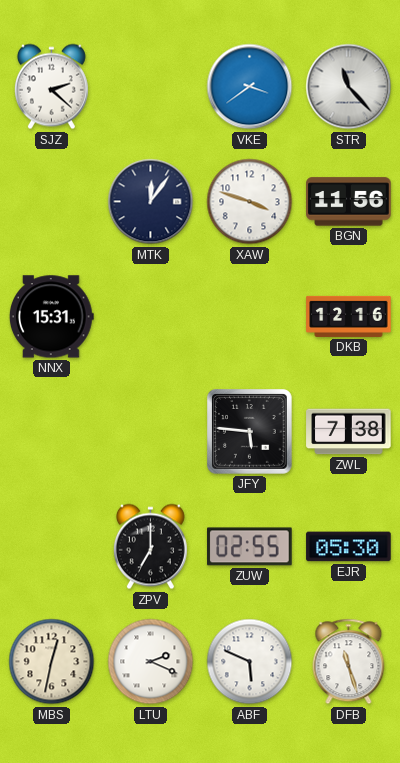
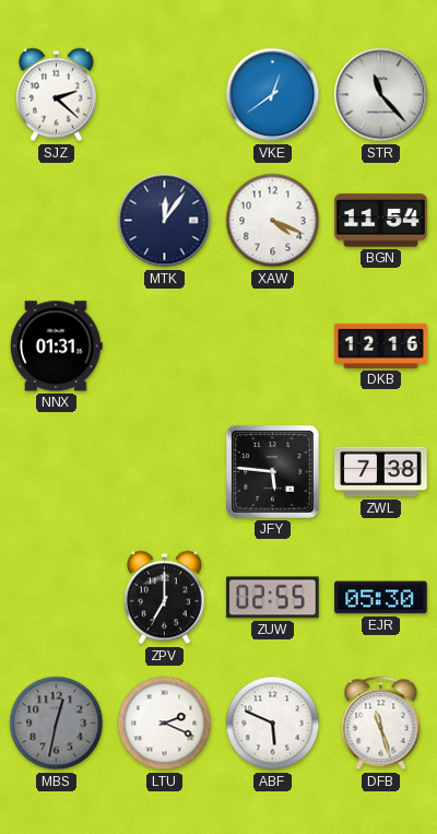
VKE: 3:39 -> 12:39 (273, 95)
XAW: 3:48 -> 4:19 (273, 221)
BGN: 11:56 -> 11:54 (381, 221)
NNX: 15:31 -> 01:31 (56, 346)
MBS dial: cream -> grey (57, 724)
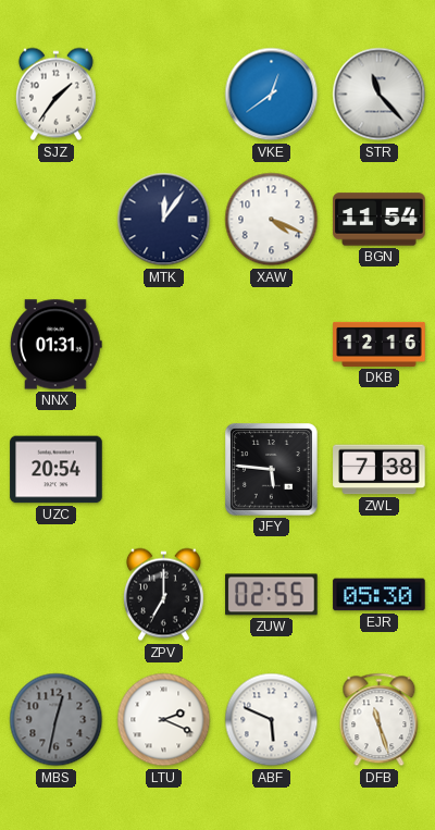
SJZ: 2:22 -> 1:36 (55, 95)
UZC: none -> 20:54 (57, 470)
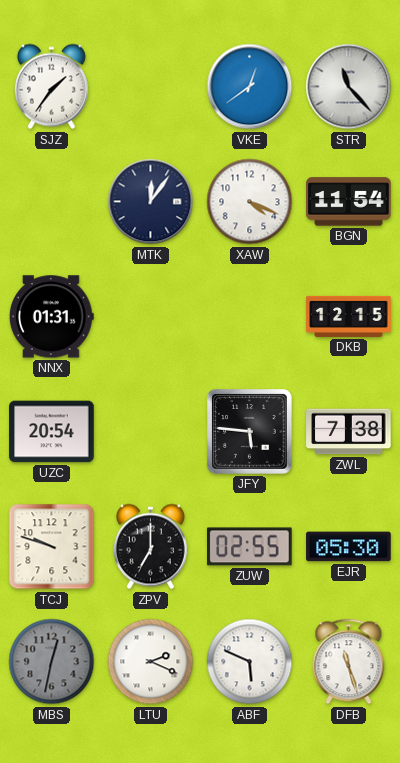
DKB: 12:16 -> 12:15 (349, 316)
TCJ: none -> 9:48 (52, 547)
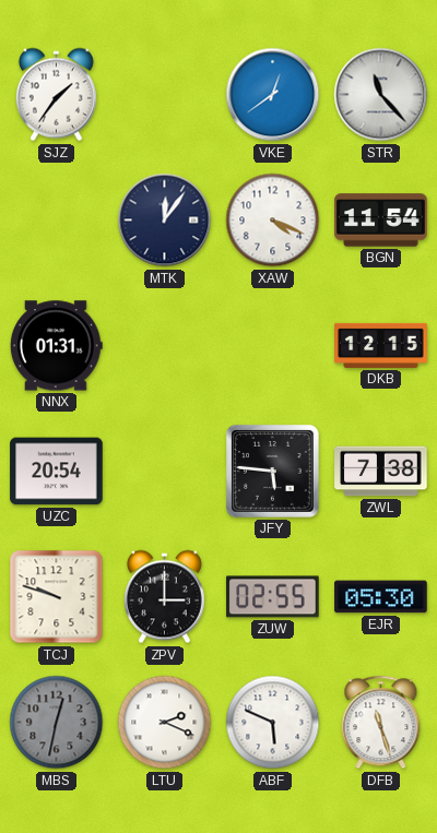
ZPV: 7:00 -> 3:00 (164, 597)
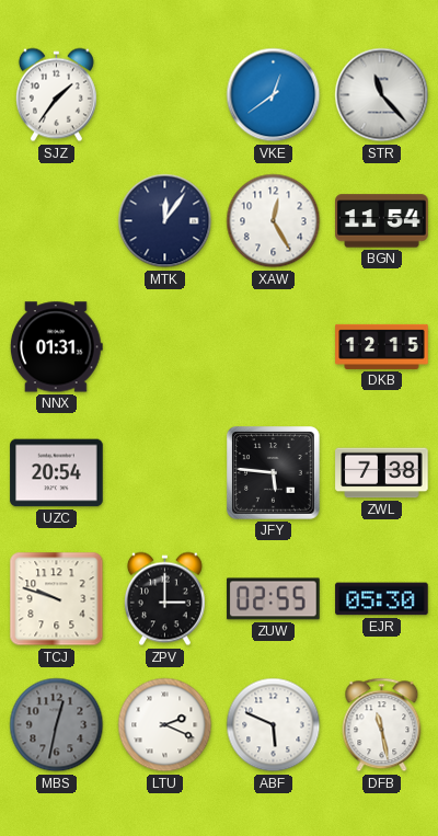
XAW: 4:19 -> 12:25 (274, 221)
DFB: 11:27 -> 11:28 (382, 725)
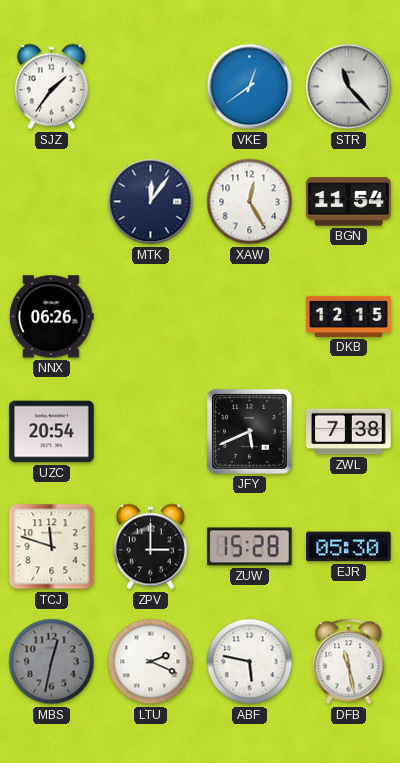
NNX: 01:31 -> 06:26 (51, 317)
JFY: 5:46 -> 5:41 (250, 432)
TCJ: 9:48 -> 11:48 (52, 547)
ZUW: 02:55 -> 15:28 (250, 547)
ABF: 5:49 -> 5:47 (250, 662)
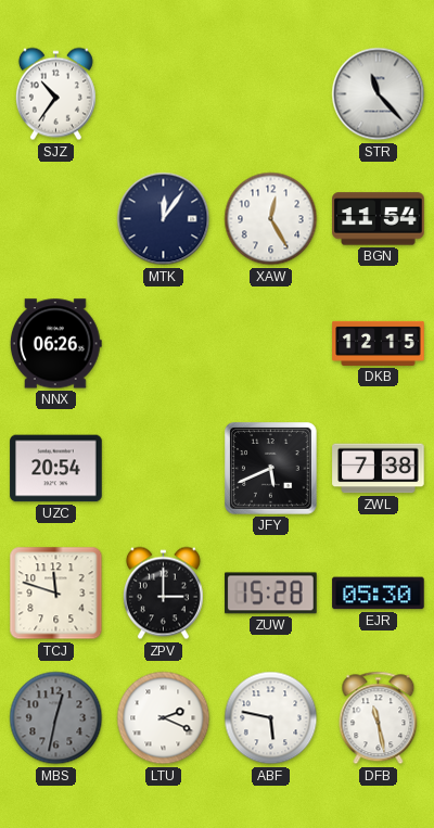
SJZ: 1:36 -> 10:36 (55, 94)
VKE: 12:39 -> none (250, 87)
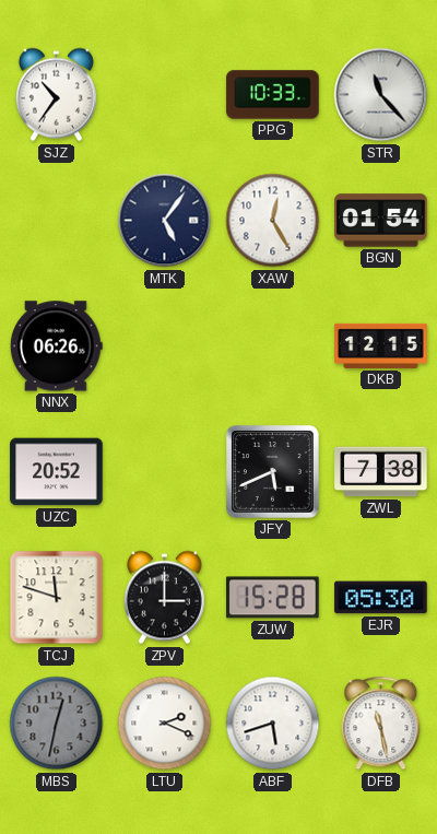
PPG: none -> 10:33 (273, 95)
MTK: 12:06 -> 5:06 (165, 221)
BGN: 11:54 -> 01:54 (381, 221)
UZC: 20:54 -> 20:52 (57, 472)
ABF: 5:47 -> 5:42 (273, 724)
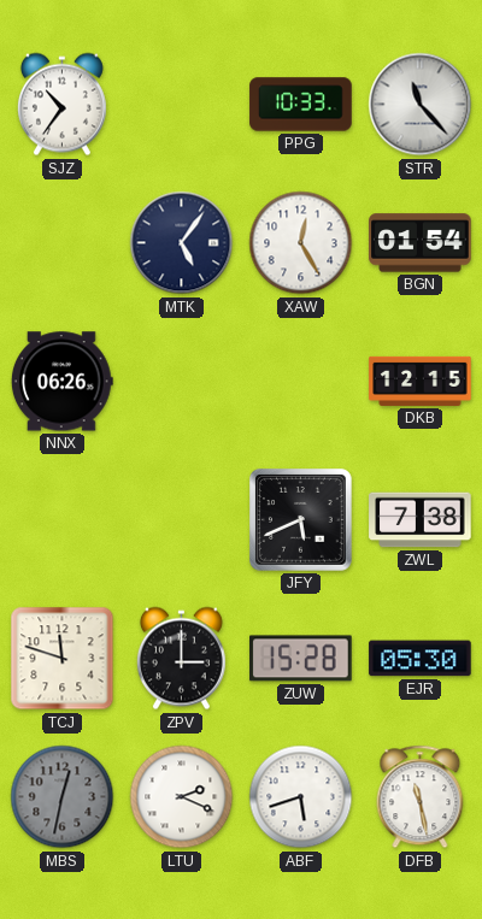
UZC: 20:52 -> none (57, 472)
